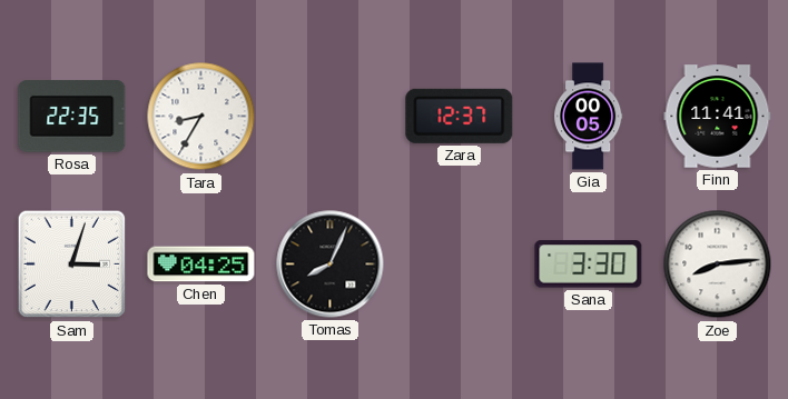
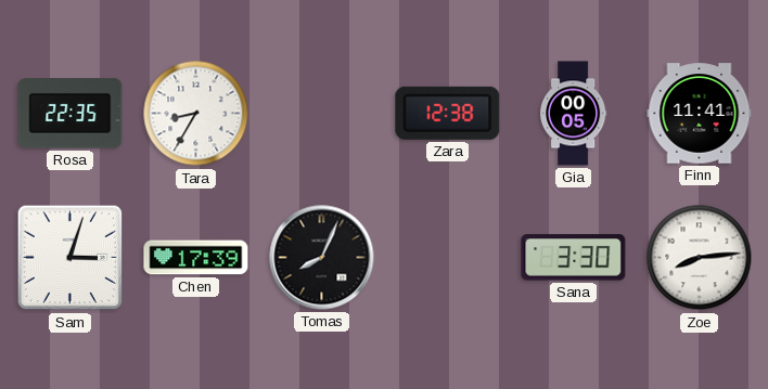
Zara: 12:37 -> 12:38 (448, 113)
Chen: 04:25 -> 17:39 (196, 258)
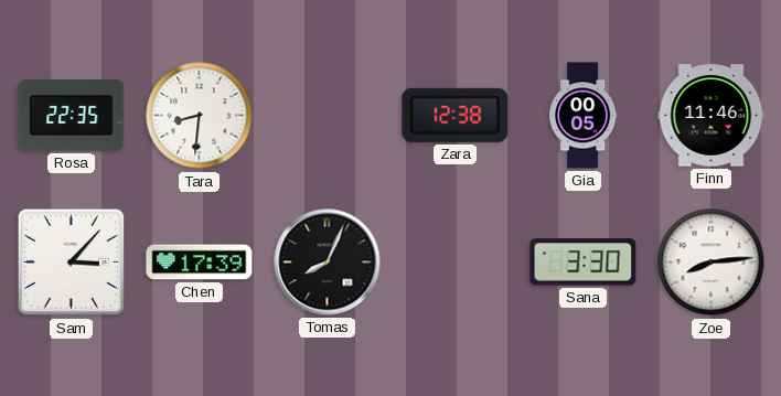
Tara: 8:35 -> 8:31 (200, 116)
Finn: 11:41 -> 11:46 (712, 116)
Sam: 3:03 -> 3:07 (72, 263)
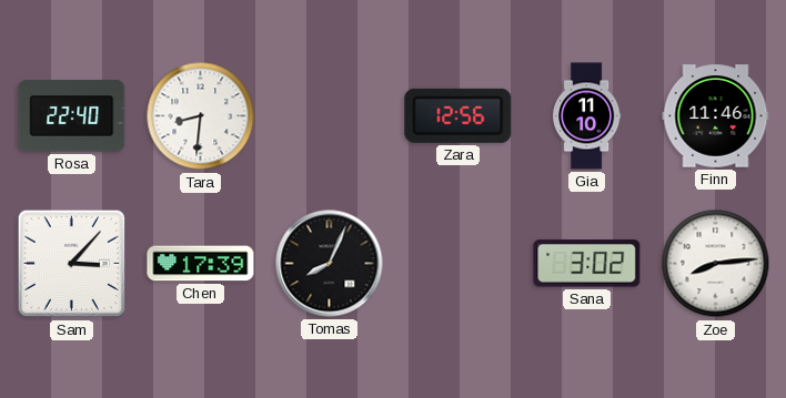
Rosa: 22:35 -> 22:40 (72, 116)
Zara: 12:38 -> 12:56 (458, 115)
Gia: 00:05 -> 11:10 (587, 116)
Sana: 3:30 -> 3:02 (587, 264)
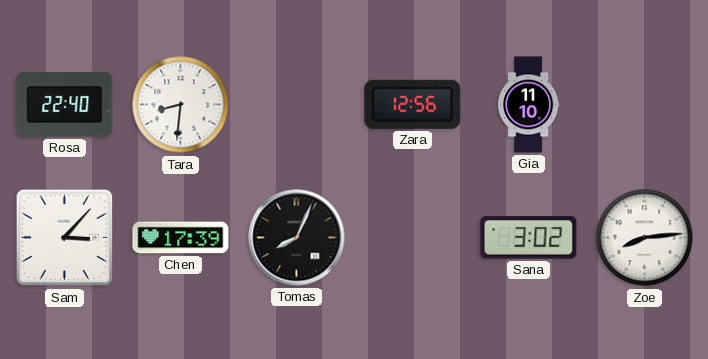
Finn: 11:46 -> none (716, 116)
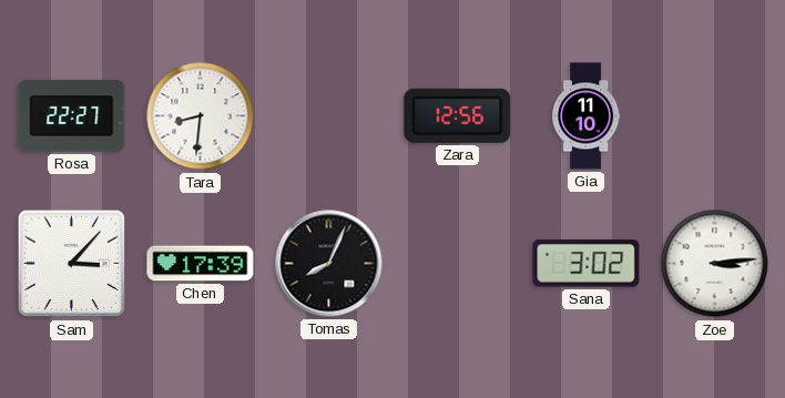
Rosa: 22:40 -> 22:27 (72, 116)
Zoe: 8:14 -> 3:14 (715, 264)
